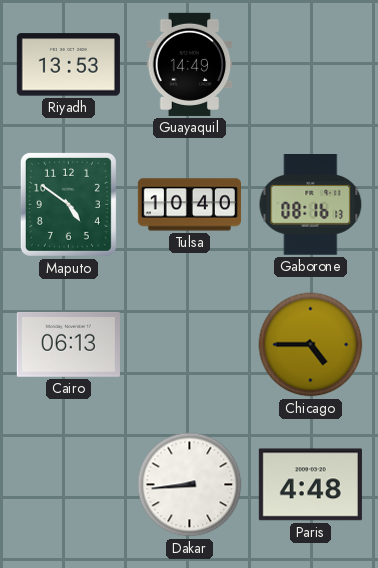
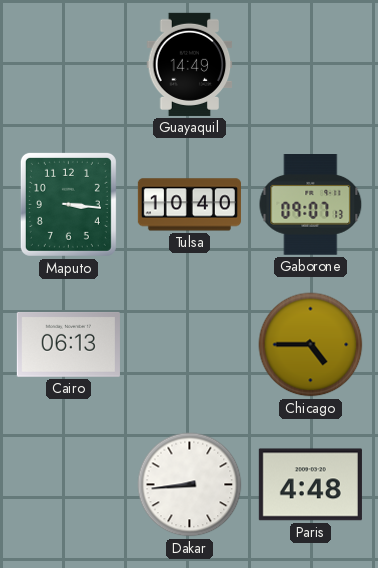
Riyadh: 13:53 -> none (68, 65)
Maputo: 4:51 -> 3:16 (68, 204)
Gaborone: 08:16 -> 09:07 (311, 205)
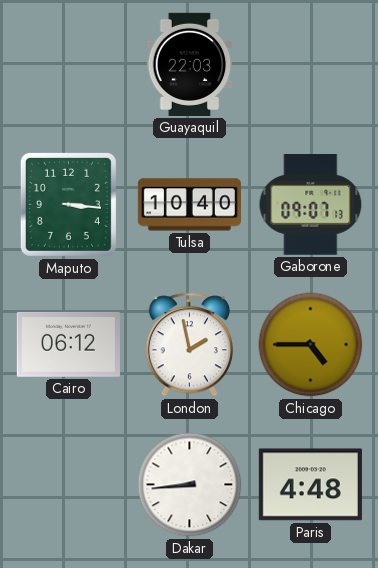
Guayaquil: 14:49 -> 22:03 (190, 64)
Cairo: 06:13 -> 06:12 (68, 344)
London: none -> 1:58 (189, 345)
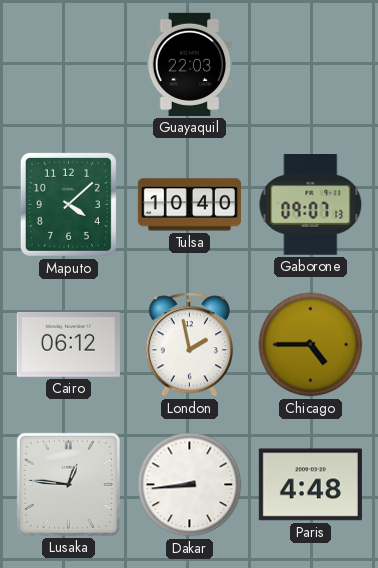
Maputo: 3:16 -> 4:08 (68, 204)
Lusaka: none -> 12:46 (68, 484)
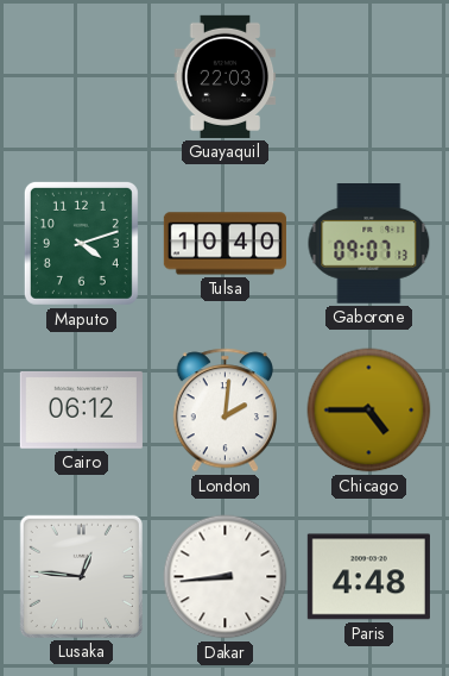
Maputo: 4:08 -> 4:12 (81, 243)
London: 1:58 -> 2:01 (224, 411)
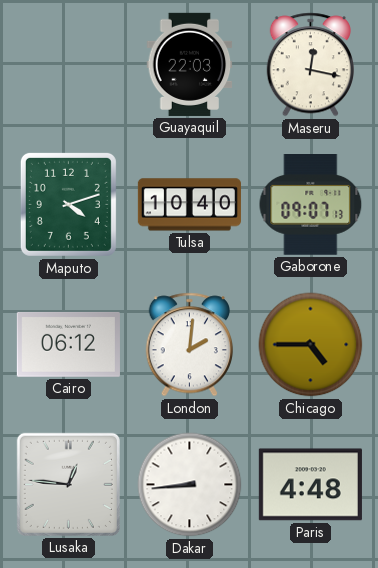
Maseru: none -> 12:17 (310, 65)
